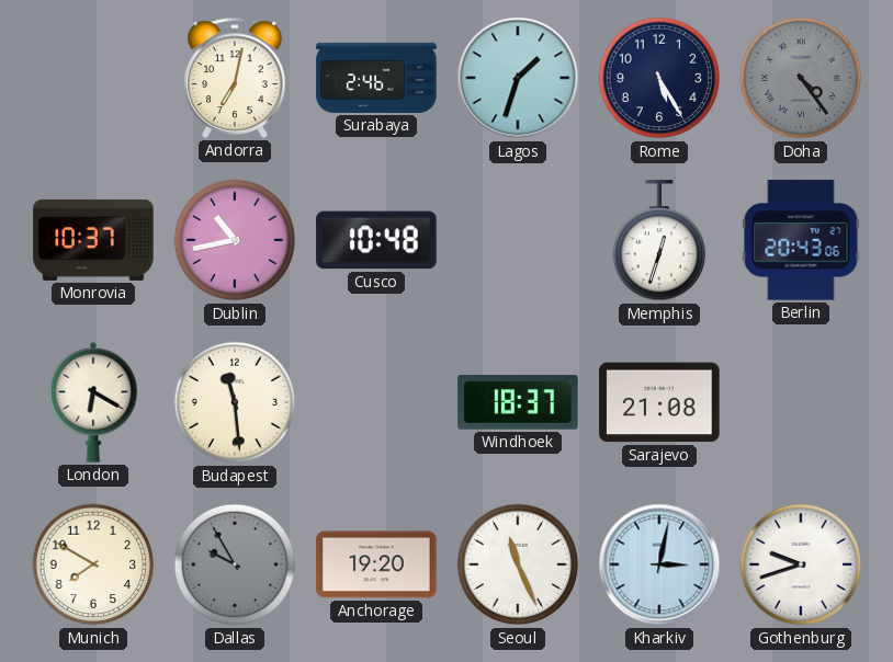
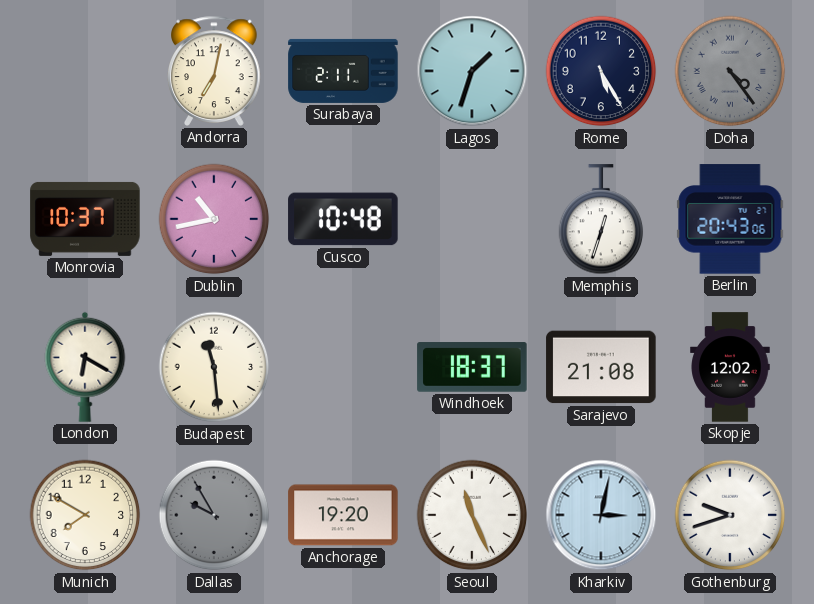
Surabaya: 2:46 -> 2:11 (343, 71)
Skopje: none -> 12:02 (730, 367)
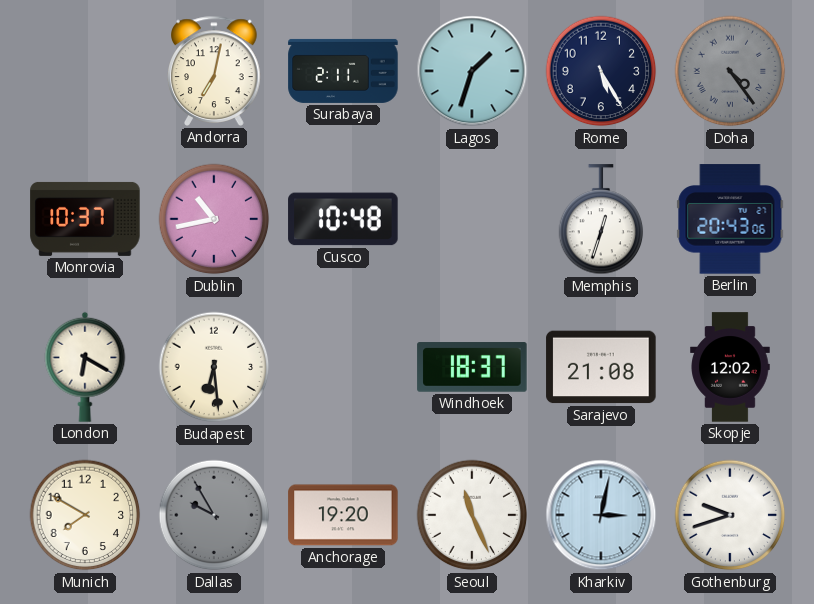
Budapest: 11:29 -> 6:29 (214, 367)
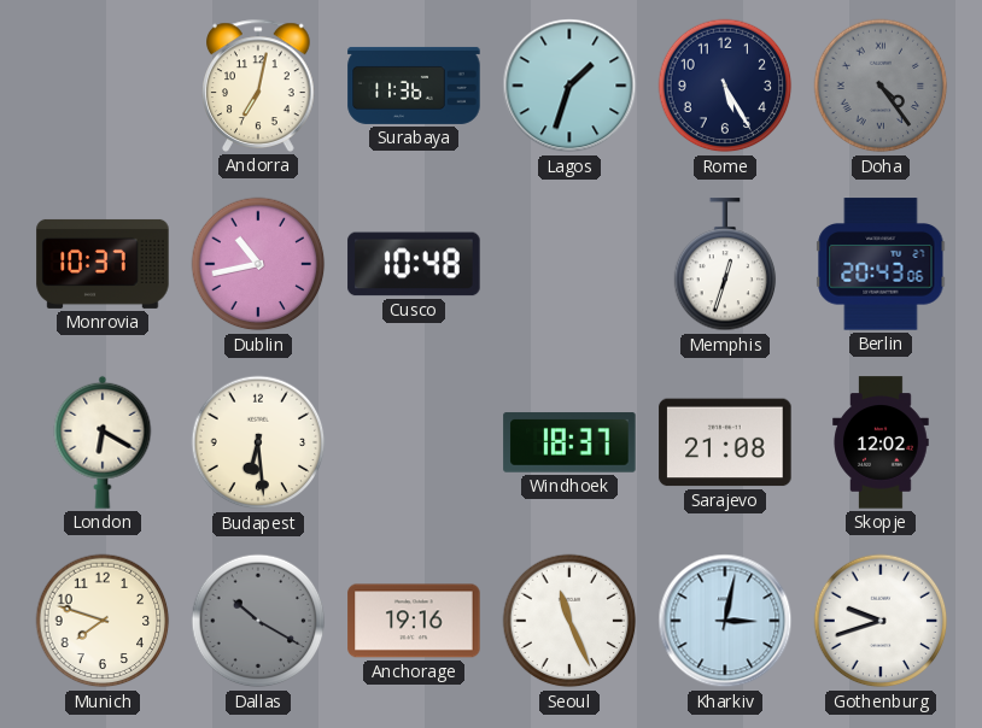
Surabaya: 2:11 -> 11:36 (414, 86)
Munich: 7:50 -> 7:48 (103, 621)
Dallas: 9:55 -> 10:20 (258, 621)
Anchorage: 19:20 -> 19:16 (414, 621)
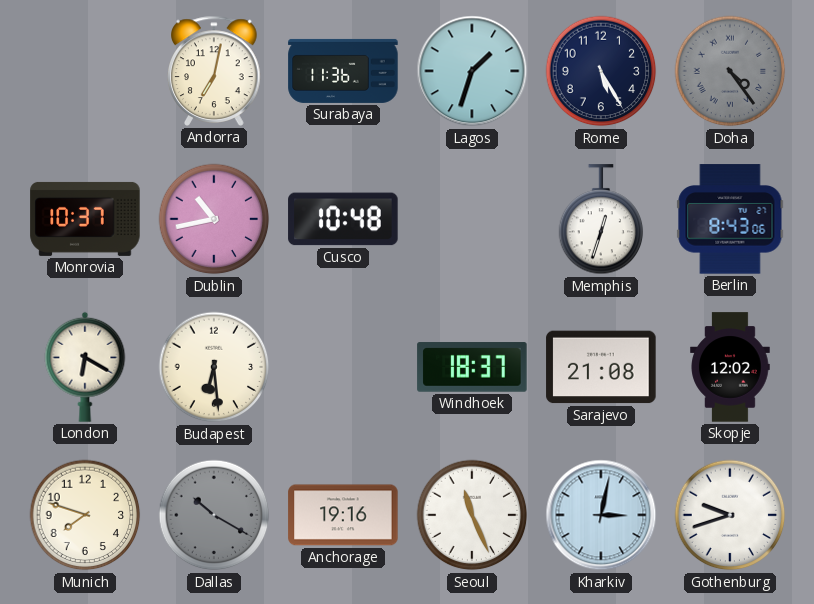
Berlin: 20:43 -> 8:43 (730, 219)
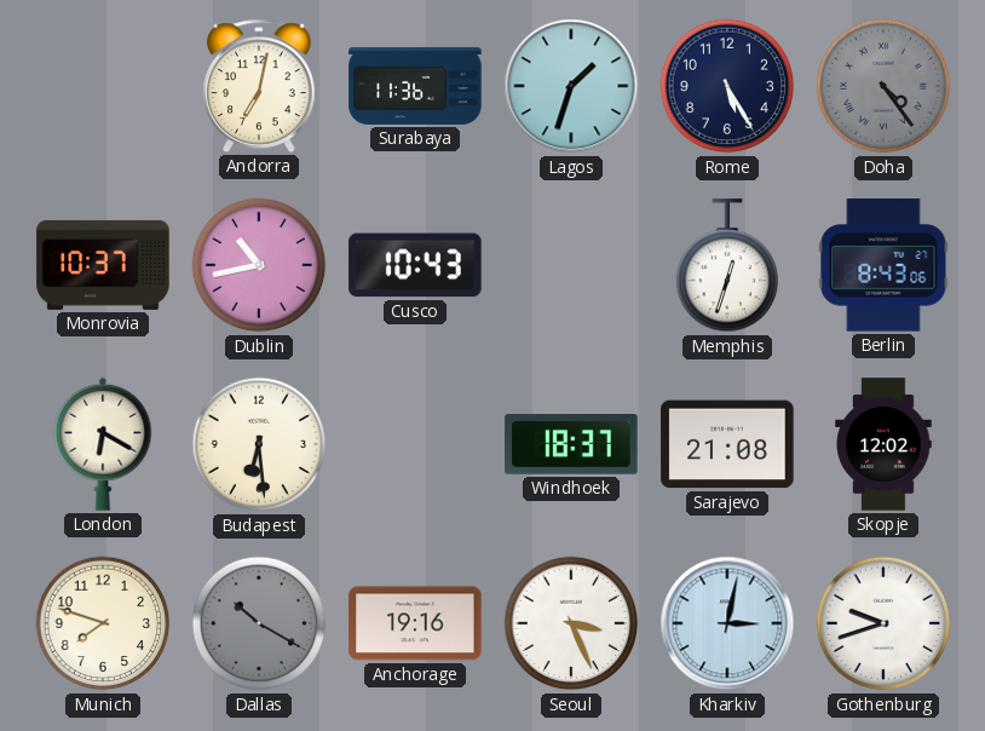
Cusco: 10:48 -> 10:43 (415, 265)
Seoul: 11:26 -> 3:26 (571, 623)
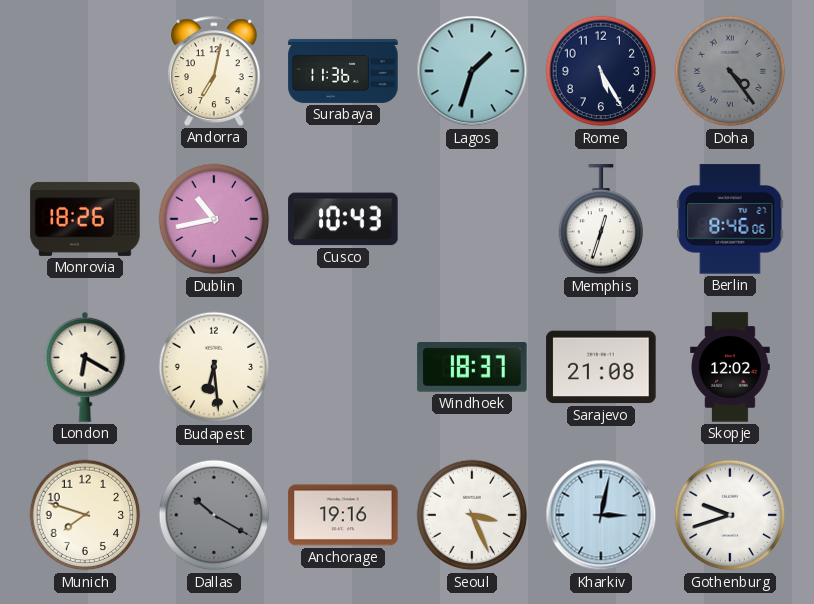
Monrovia: 10:37 -> 18:26 (85, 219)
Berlin: 8:43 -> 8:46 (730, 219)
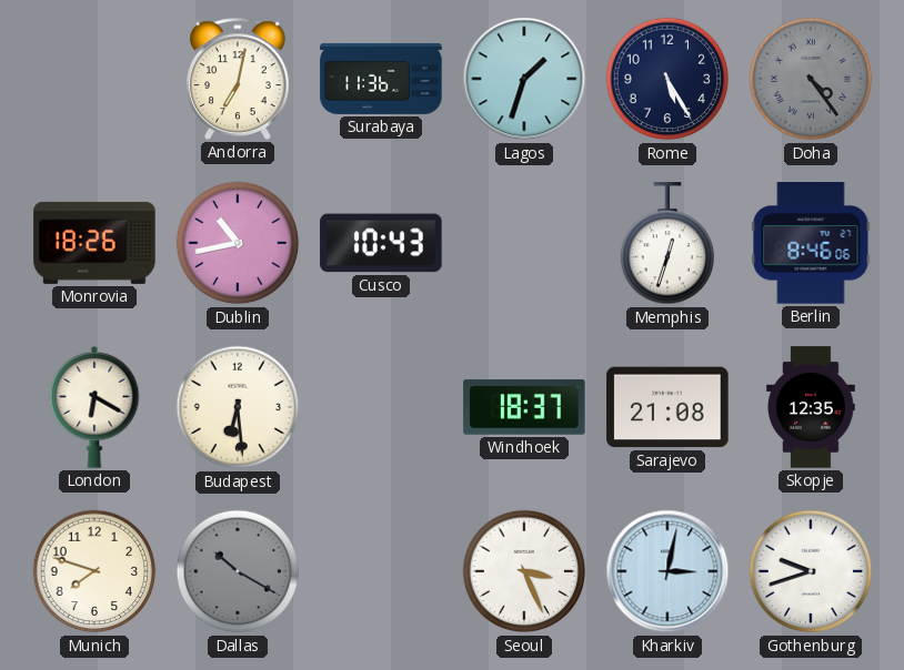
Skopje: 12:02 -> 12:35 (811, 407)
Anchorage: 19:16 -> none (343, 515)
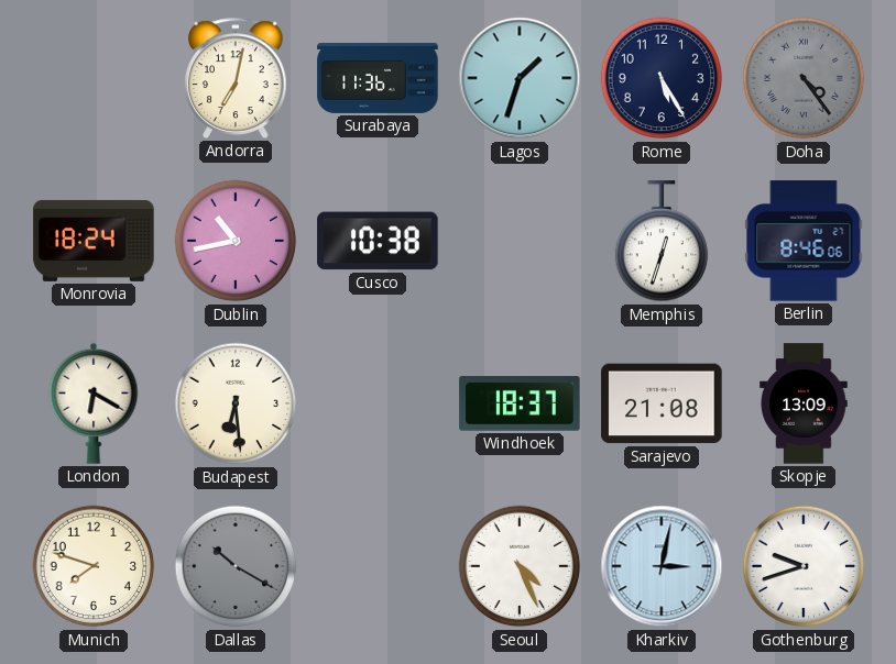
Monrovia: 18:26 -> 18:24 (94, 241)
Cusco: 10:43 -> 10:38 (378, 241)
Skopje: 12:35 -> 13:09 (804, 403)
Seoul: 3:26 -> 4:26 (520, 566)
